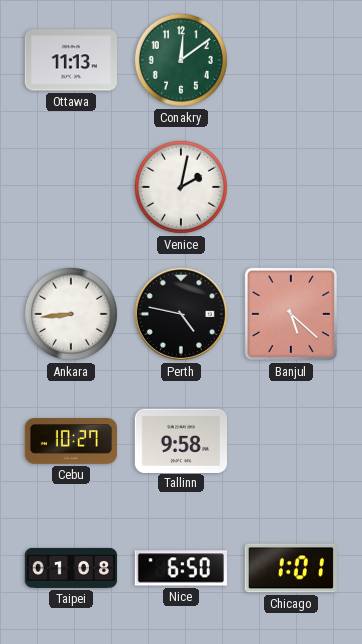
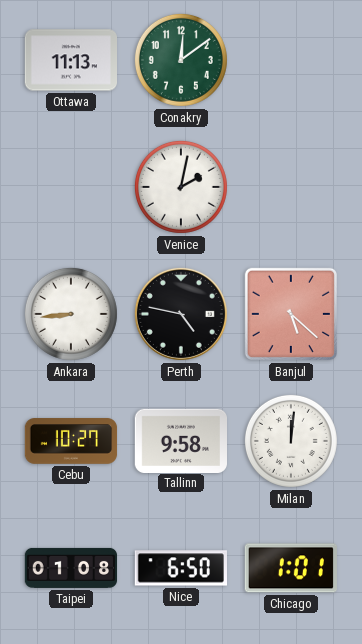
Milan: none -> 12:01 (291, 441)
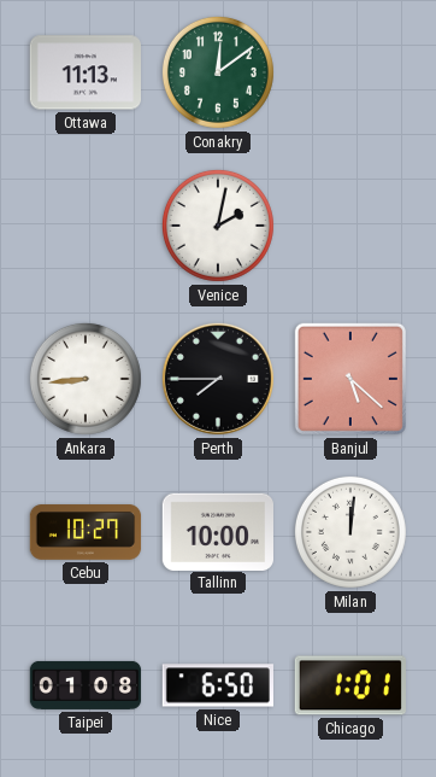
Perth: 4:47 -> 7:45 (218, 379)
Tallinn: 9:58 -> 10:00 (217, 531)
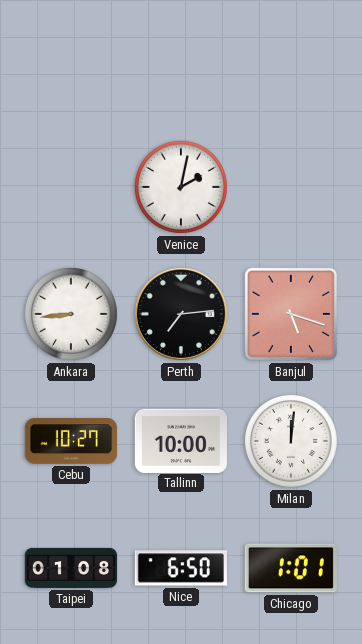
Ottawa: 11:13 -> none (84, 72)
Conakry: 12:09 -> none (218, 72)
Perth: 7:45 -> 7:14 (181, 314)
Banjul: 5:22 -> 5:18 (291, 314)
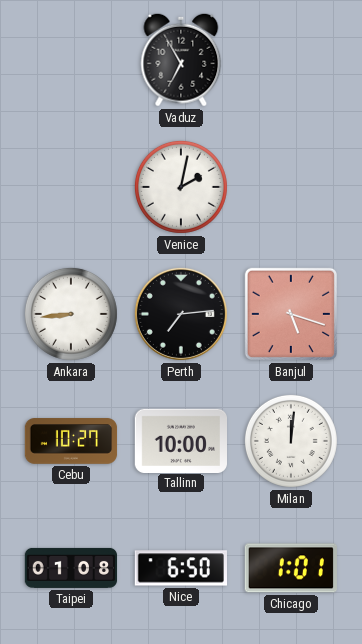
Vaduz: none -> 6:55 (181, 60)
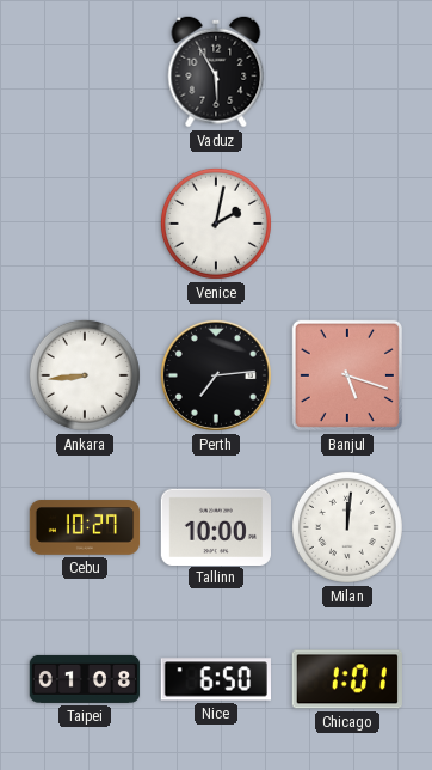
Vaduz: 6:55 -> 5:55 (216, 72)
